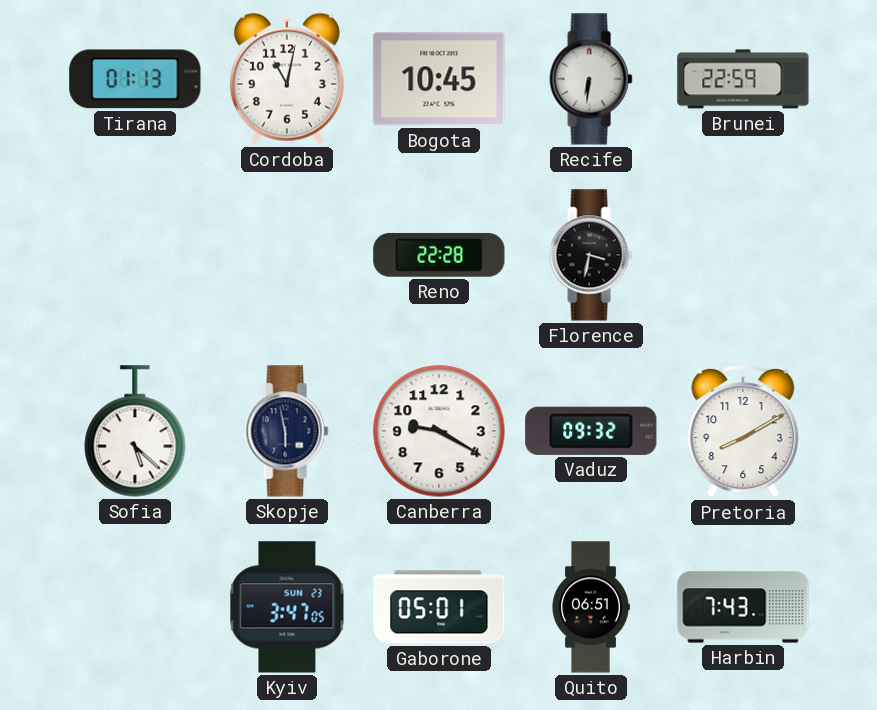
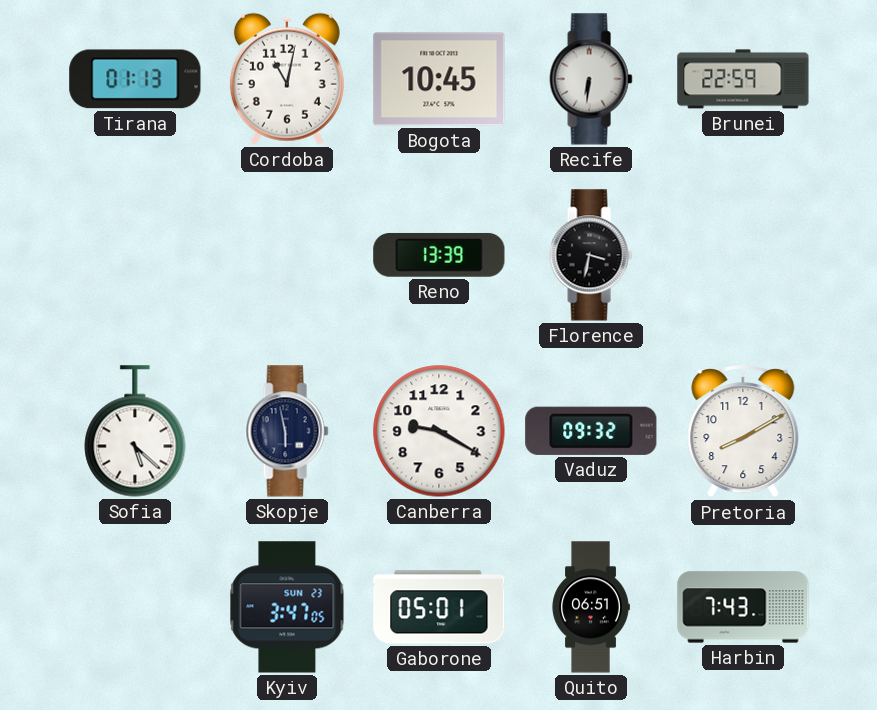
Reno: 22:28 -> 13:39 (439, 255)
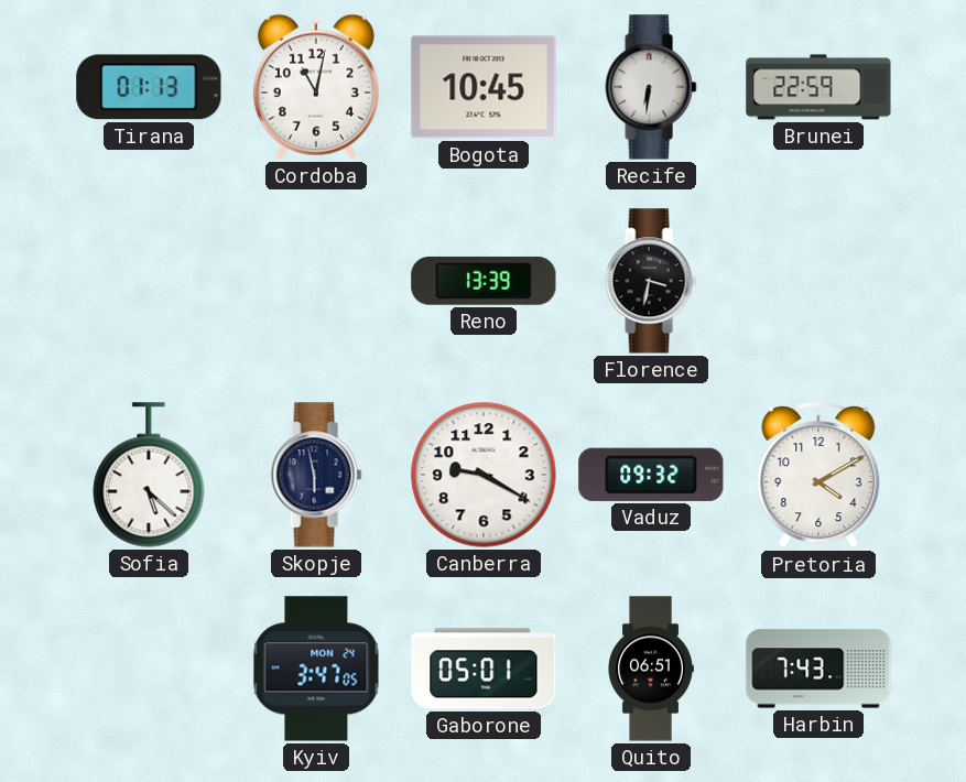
Pretoria: 8:10 -> 4:10 (818, 476)
Kyiv date: SUN 23 -> MON 24 (316, 669)
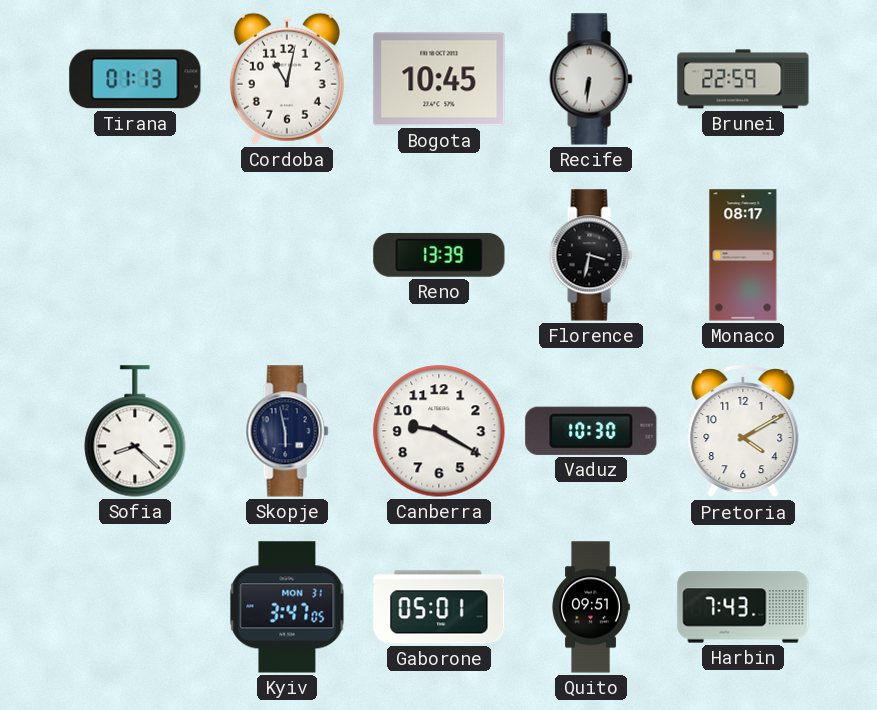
Monaco: none -> 08:17 (743, 255)
Sofia: 5:22 -> 8:22 (135, 431)
Vaduz: 09:32 -> 10:30 (591, 431)
Kyiv date: MON 24 -> MON 31 (287, 607)
Quito: 06:51 -> 09:51 (591, 607)
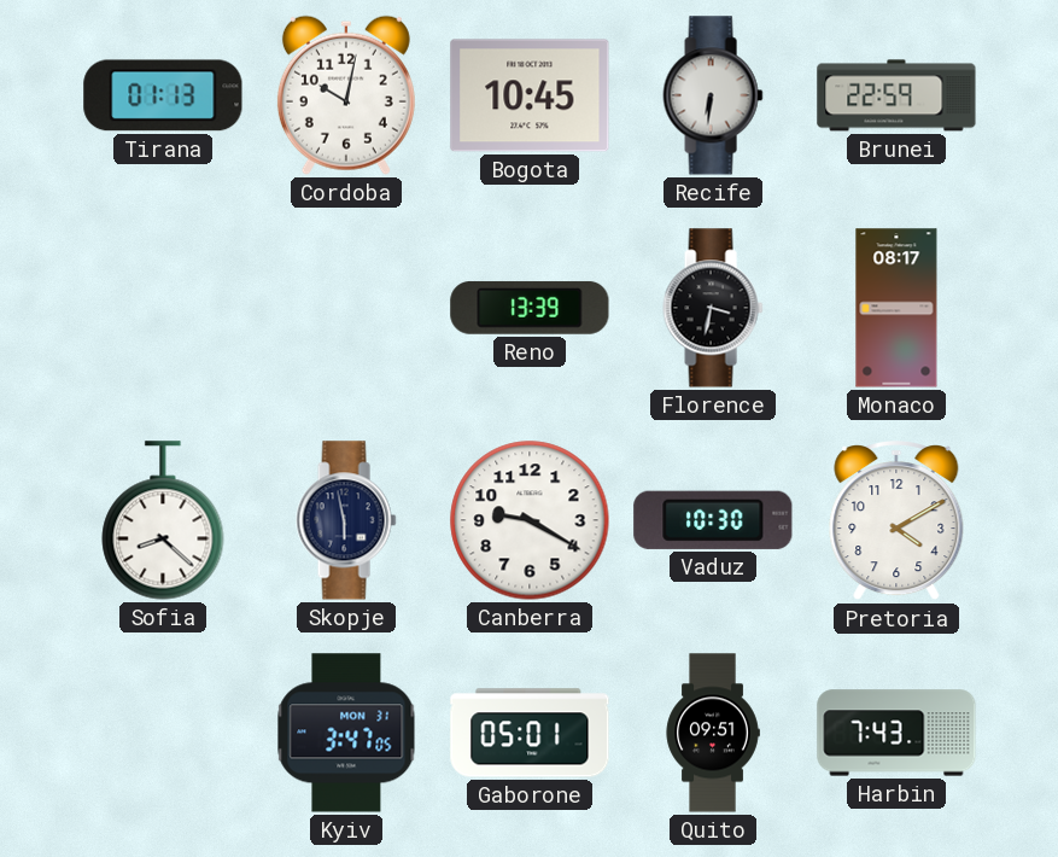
Cordoba: 11:02 -> 10:02 (346, 95)
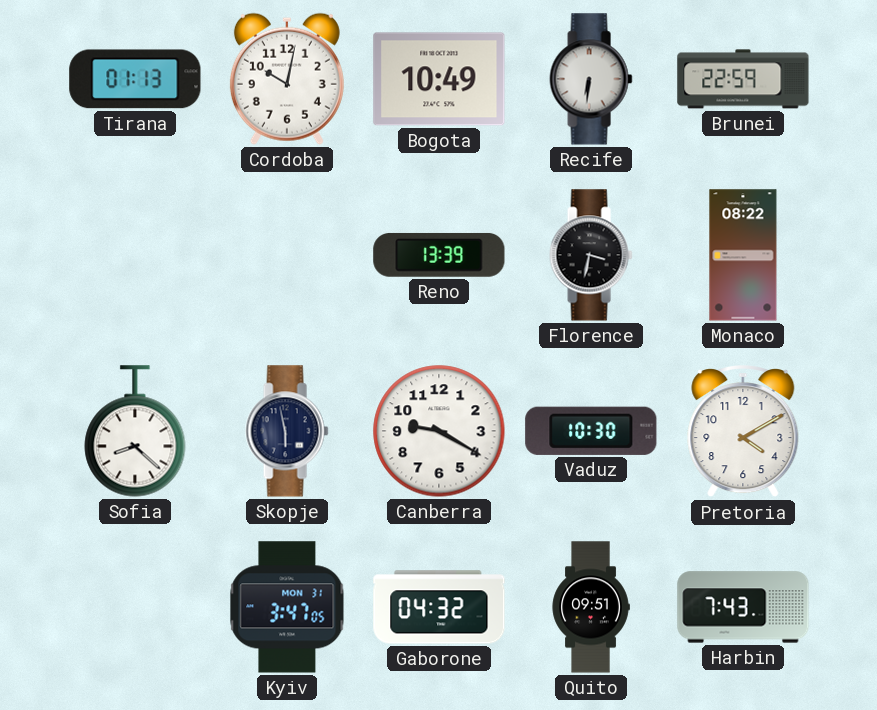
Bogota: 10:45 -> 10:49 (439, 79)
Monaco: 08:17 -> 08:22 (743, 255)
Gaborone: 05:01 -> 04:32 (439, 607)
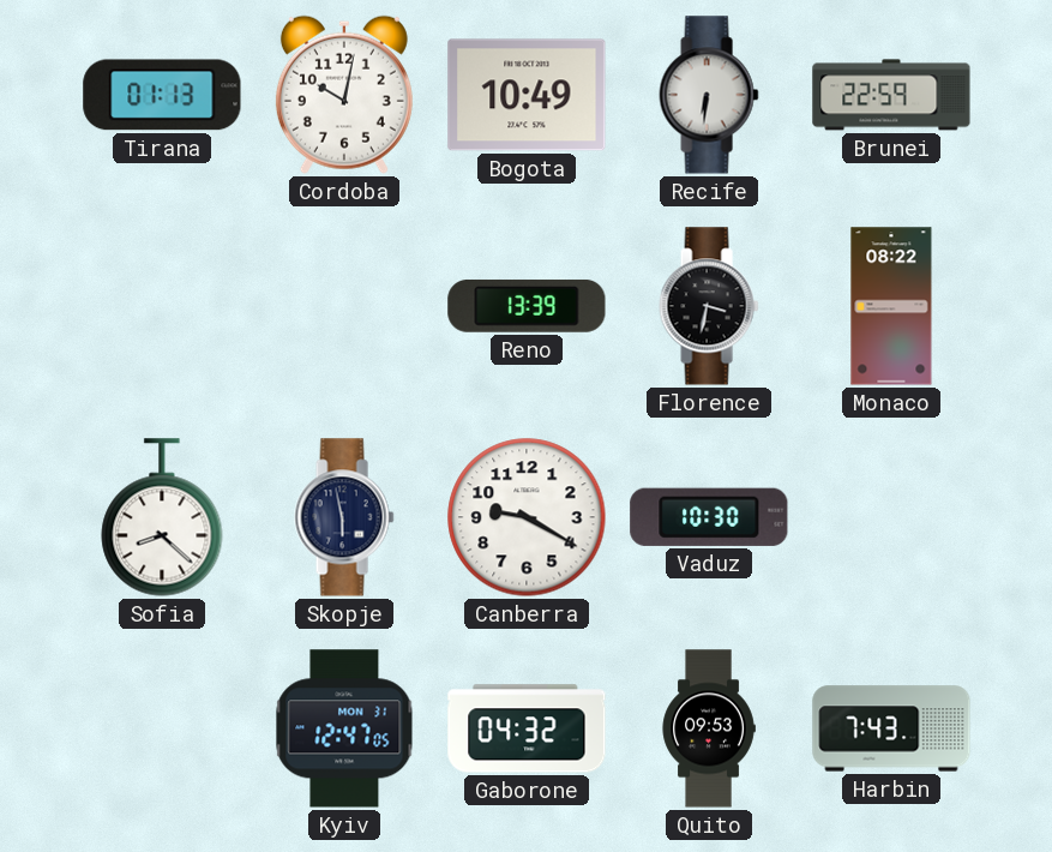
Pretoria: 4:10 -> none (743, 432)
Kyiv: 3:47 -> 12:47 (344, 728)
Quito: 09:51 -> 09:53 (709, 728)
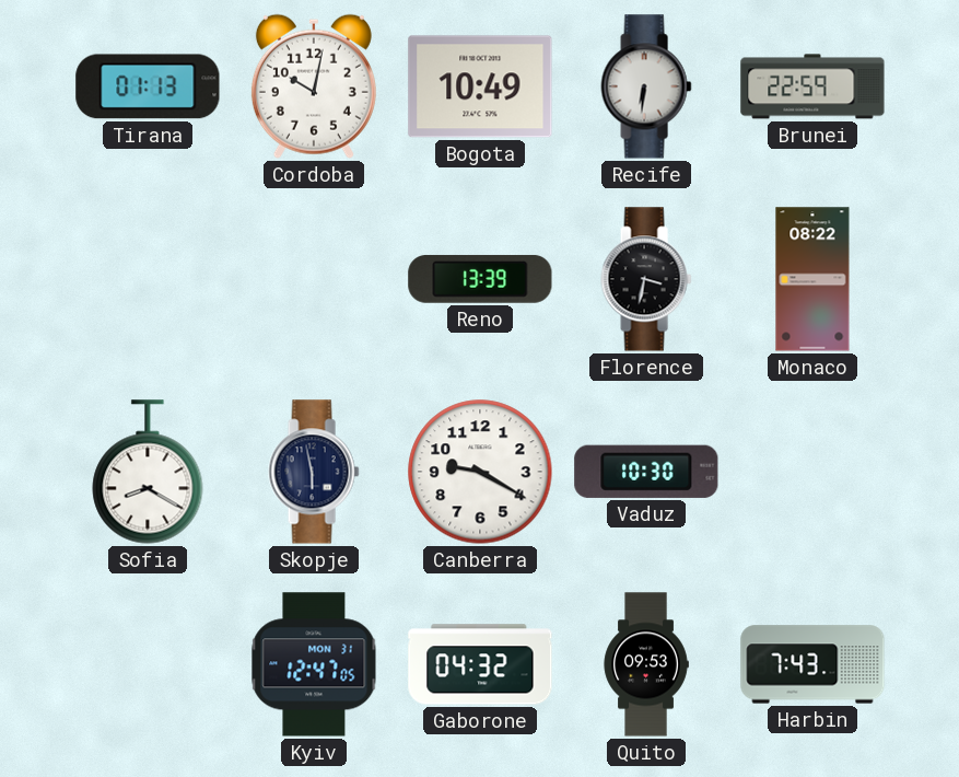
Sofia: 8:22 -> 8:20 (148, 472)
